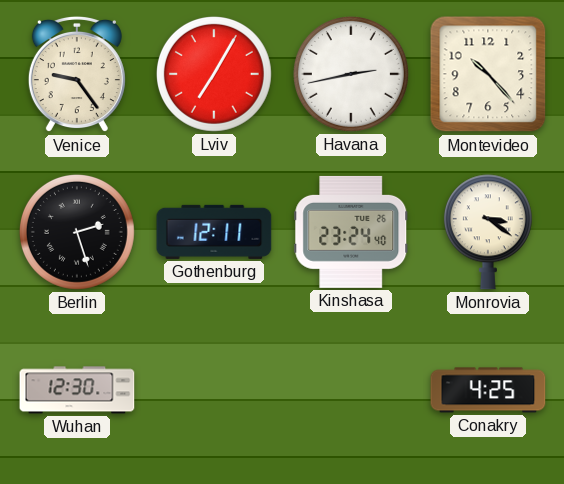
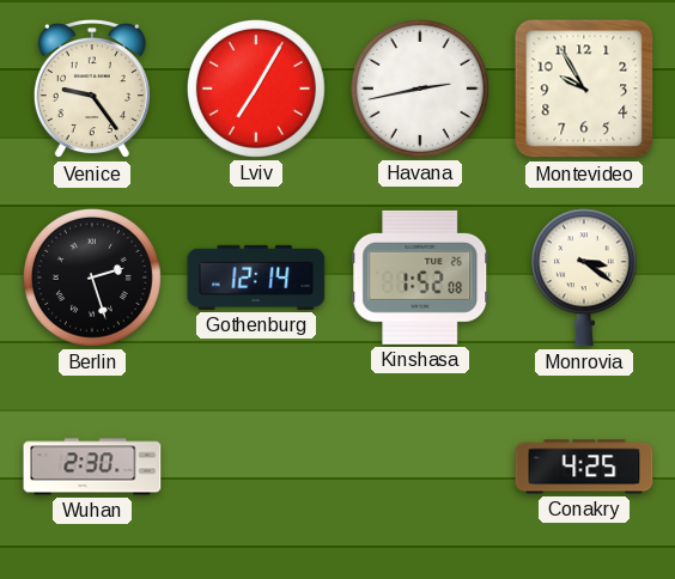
Montevideo: 10:23 -> 9:55 (584, 89)
Gothenburg: 12:11 -> 12:14 (256, 278)
Kinshasa: 23:24 -> 1:52 (420, 278)
Wuhan: 12:30 -> 2:30 (92, 467)
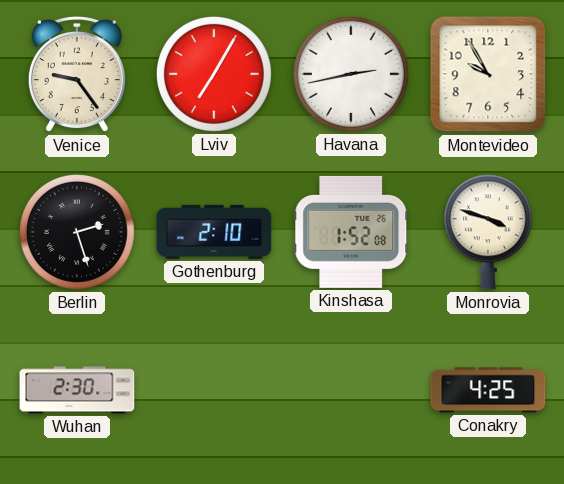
Gothenburg: 12:14 -> 2:10 (214, 232)
Monrovia: 3:21 -> 3:48 (488, 232)
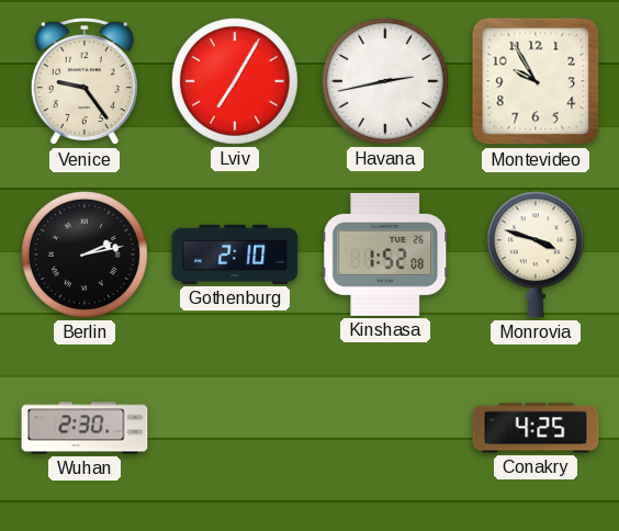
Berlin: 2:27 -> 2:13 (85, 255)
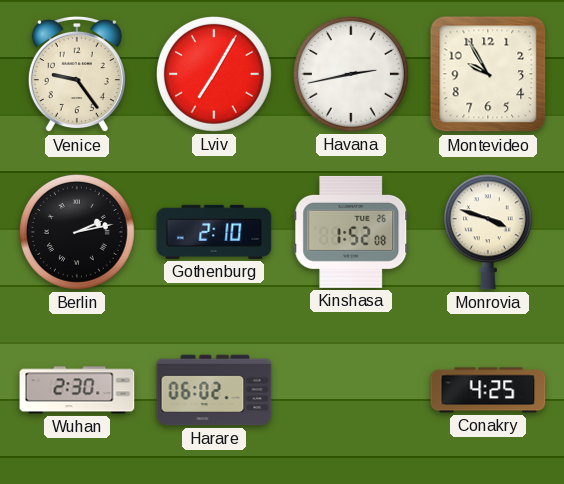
Harare: none -> 06:02 (214, 390)
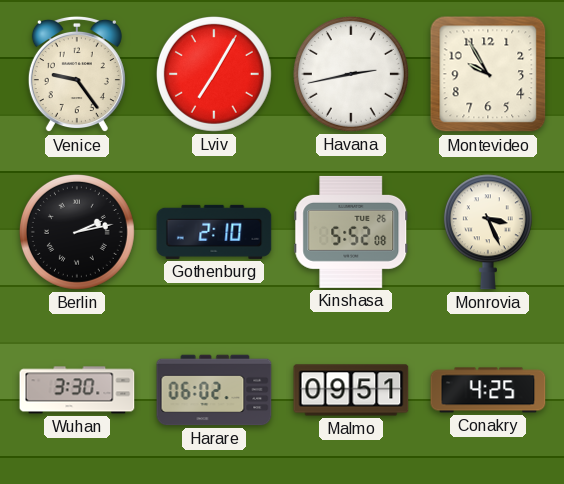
Kinshasa: 1:52 -> 5:52 (351, 232)
Monrovia: 3:48 -> 3:26 (488, 232)
Wuhan: 2:30 -> 3:30 (77, 390)
Malmo: none -> 09:51 (351, 390)
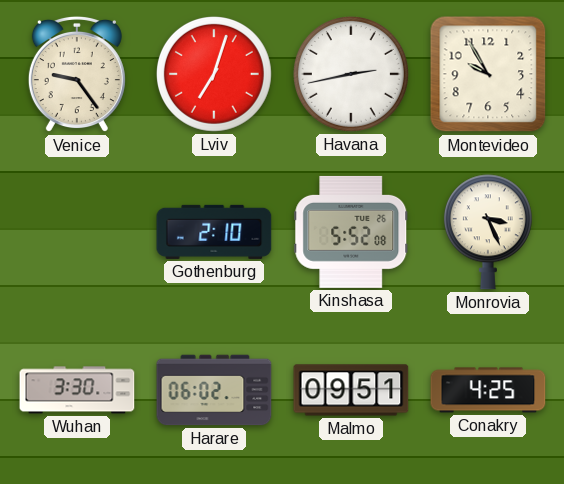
Lviv: 7:05 -> 7:03 (214, 74)
Berlin: 2:13 -> none (77, 232)
